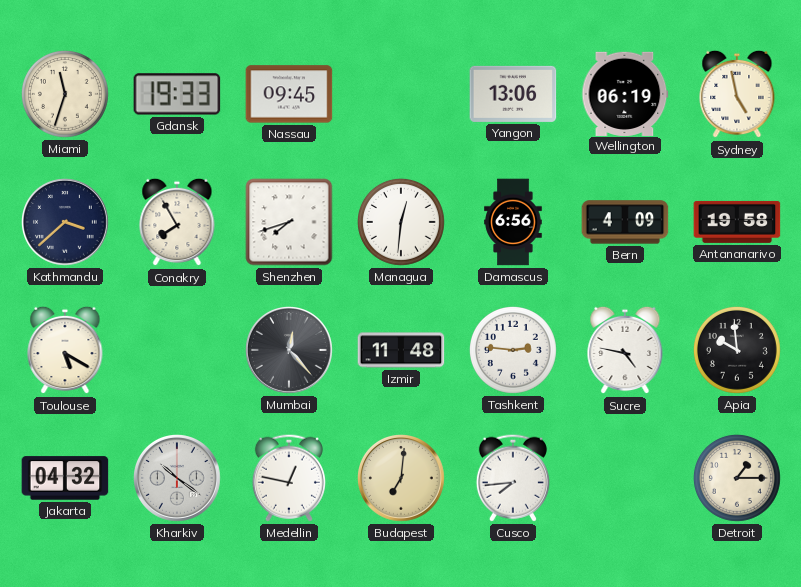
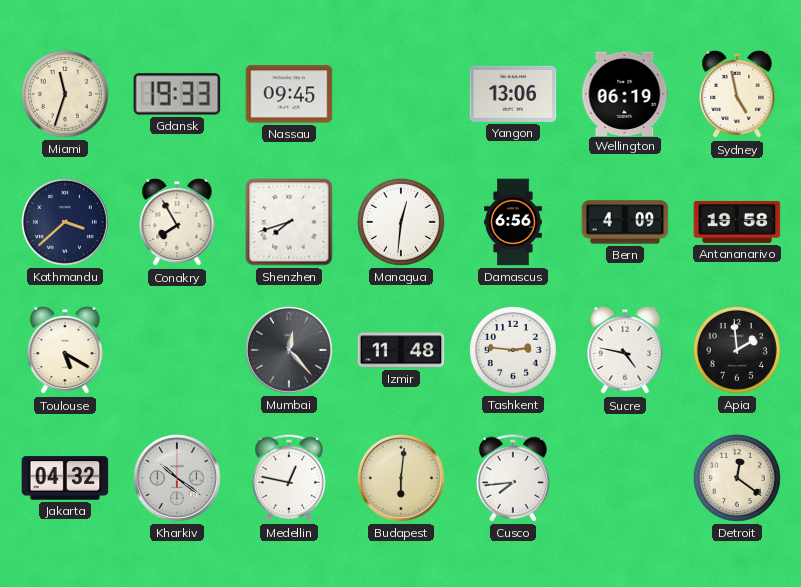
Apia: 9:59 -> 1:59 (737, 350)
Budapest: 7:01 -> 6:01 (402, 479)
Detroit: 1:15 -> 12:21 (737, 478)
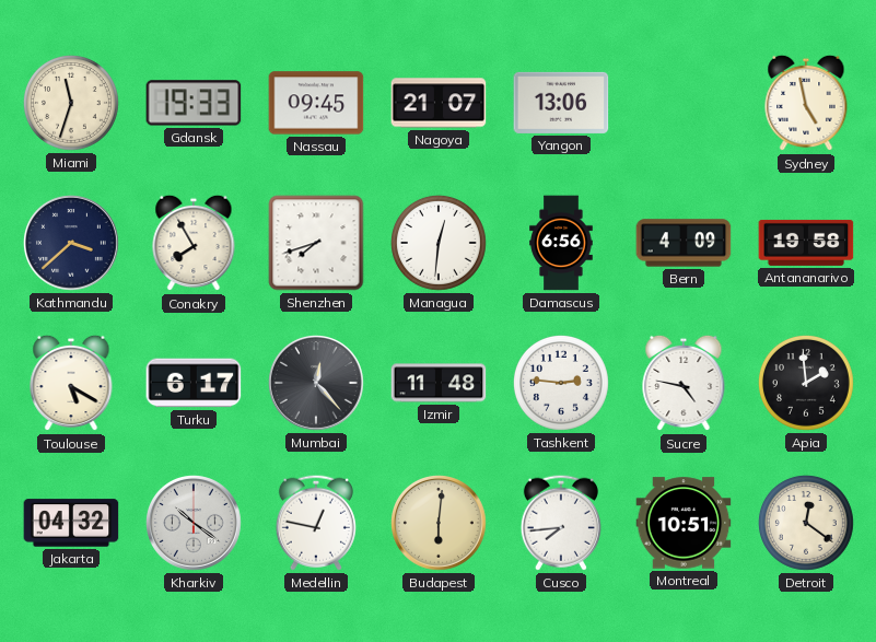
Nagoya: none -> 21:07 (439, 103)
Wellington: 06:19 -> none (625, 93)
Turku: none -> 6:17 (194, 383)
Montreal: none -> 10:51 (684, 523)
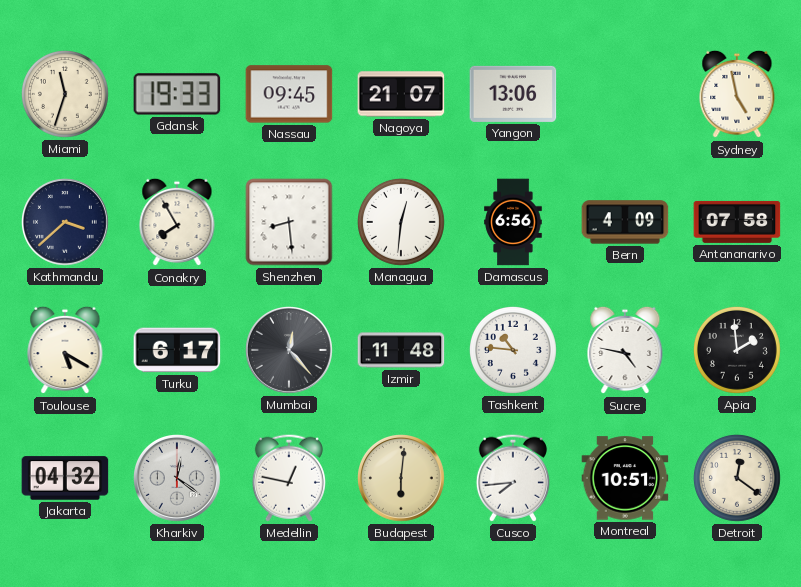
Shenzhen: 7:42 -> 8:29 (289, 222)
Antananarivo: 19:58 -> 07:58 (737, 222)
Tashkent: 2:46 -> 10:46 (513, 350)
Kharkiv: 10:21 -> 12:21 (178, 479)
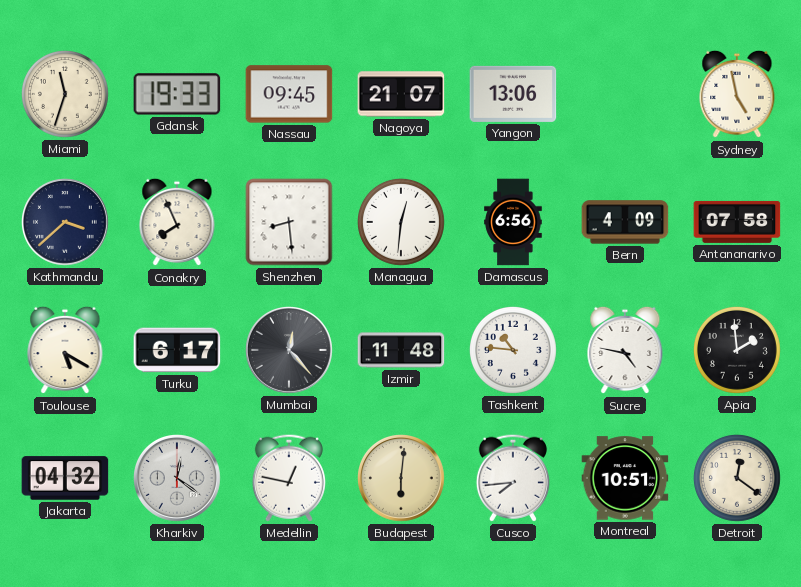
Conakry: 7:55 -> 7:56 (177, 222)
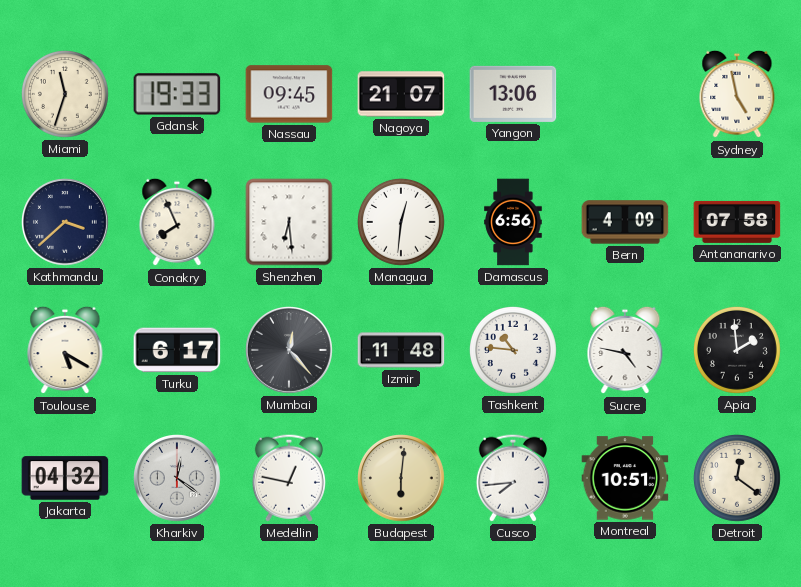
Shenzhen: 8:29 -> 6:29 (289, 222)
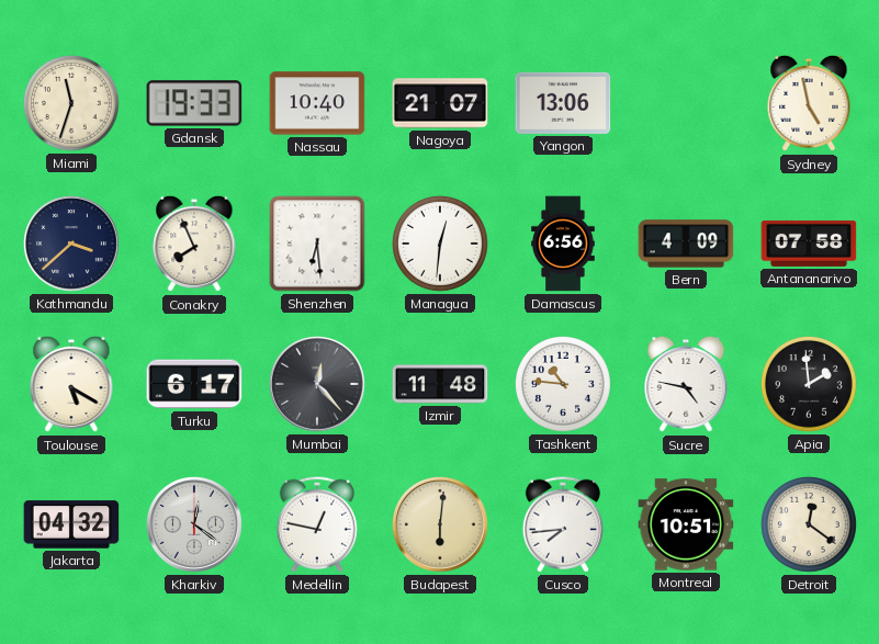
Nassau: 09:45 -> 10:40 (317, 103)
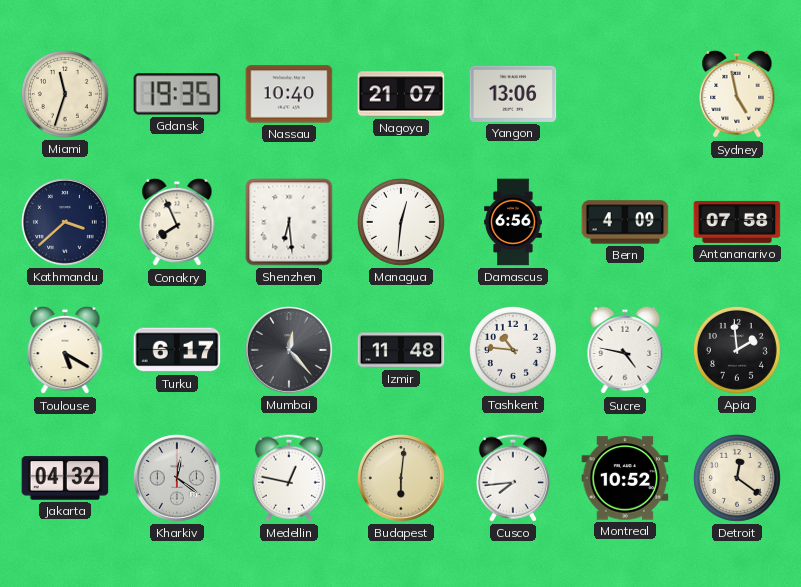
Gdansk: 19:33 -> 19:35 (177, 94)
Montreal: 10:51 -> 10:52 (625, 478)
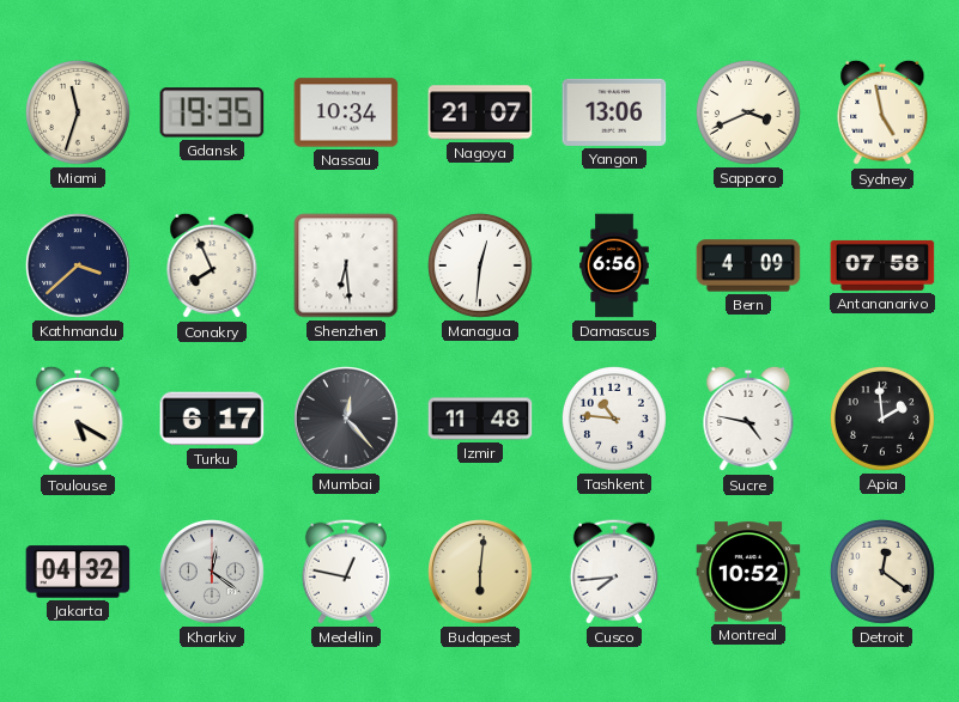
Nassau: 10:40 -> 10:34 (346, 112)
Sapporo: none -> 3:41 (748, 112)
